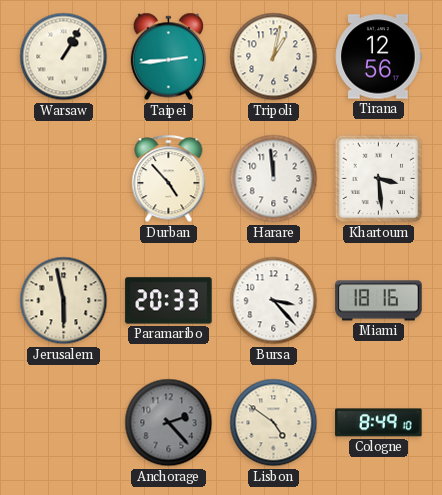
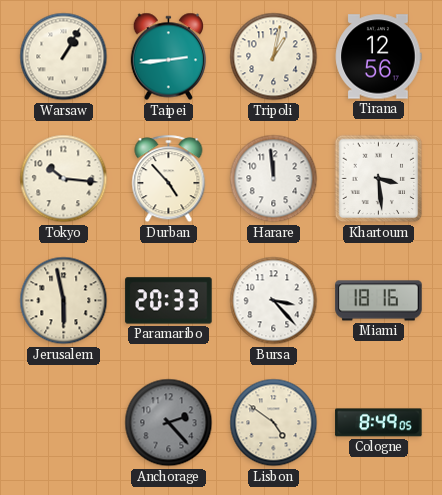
Tokyo: none -> 10:16 (64, 179)
Cologne: 8:49:10 -> 8:49:05 (379, 423)
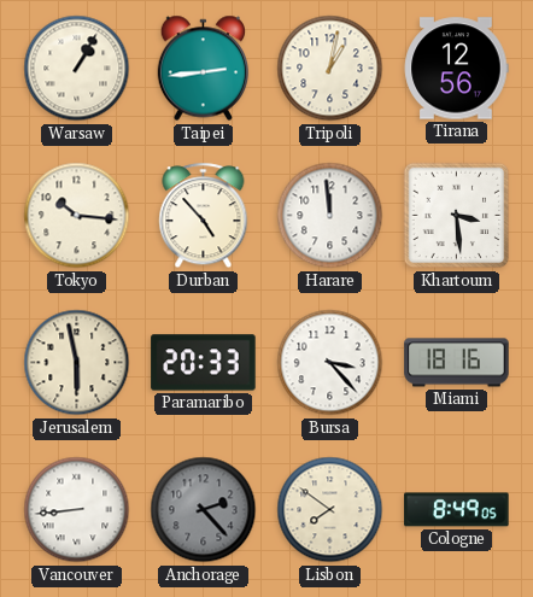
Vancouver: none -> 8:44 (77, 510)
Lisbon: 4:51 -> 7:51 (330, 510)
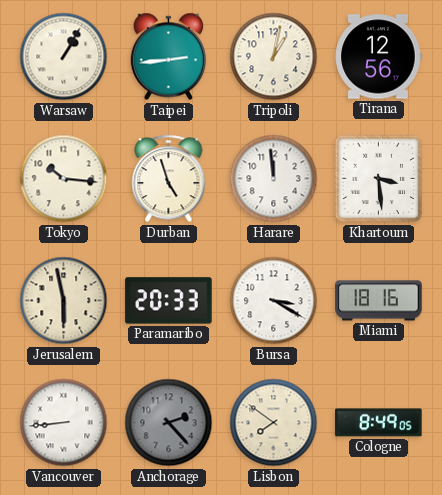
Durban: 4:53 -> 4:57 (169, 179)
Bursa: 3:23 -> 3:20 (274, 301)
